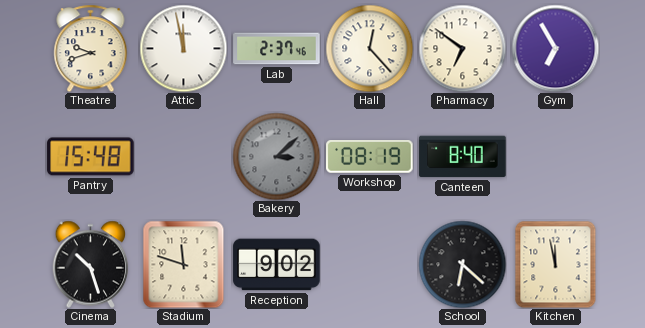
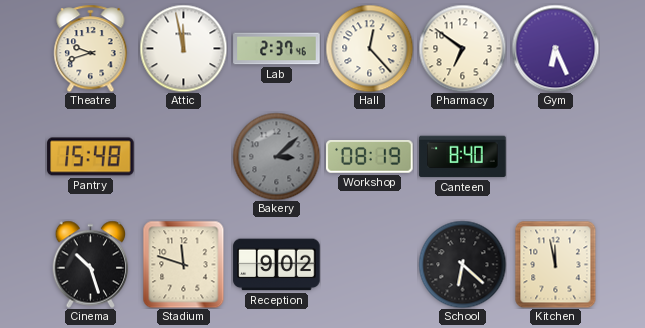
Gym: 6:55 -> 6:26 (555, 48)
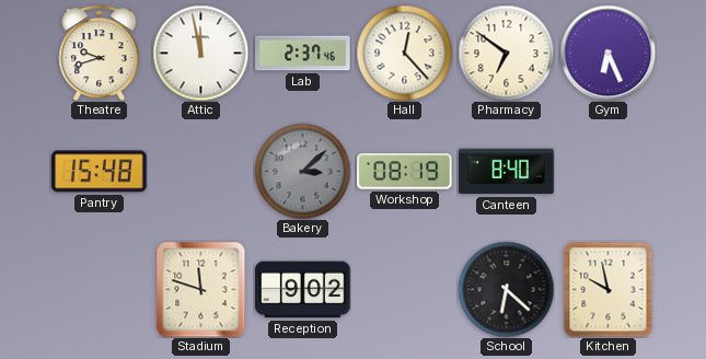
Cinema: 10:27 -> none (91, 264)
Kitchen: 11:58 -> 9:58 (609, 289)
